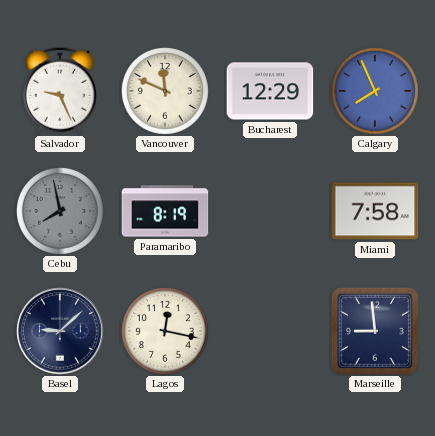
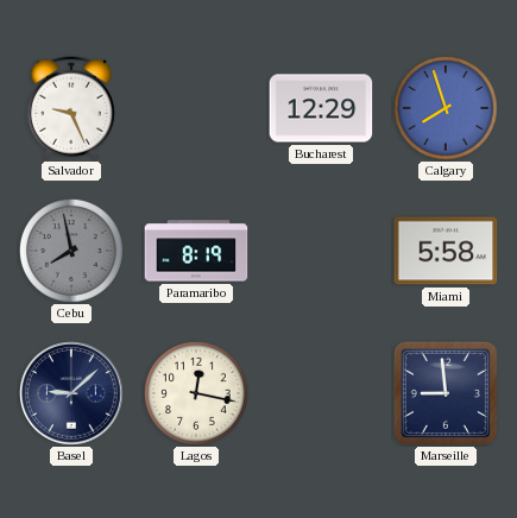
Vancouver: 11:49 -> none (166, 92)
Calgary: 7:56 -> 7:57 (447, 109)
Miami: 7:58 -> 5:58 (446, 251)
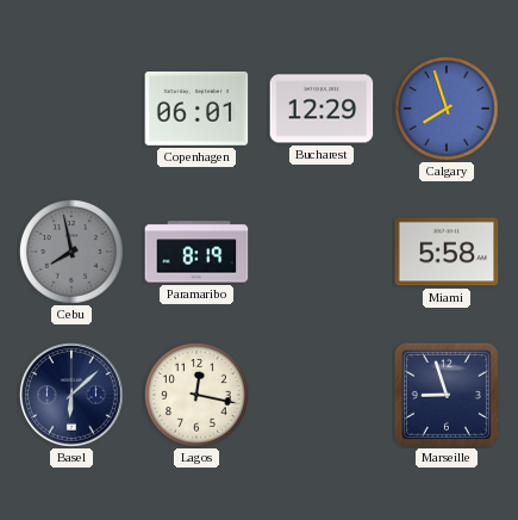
Salvador: 9:26 -> none (71, 108)
Copenhagen: none -> 06:01 (196, 109)
Basel: 9:08 -> 6:08 (73, 396)
Marseille: 8:59 -> 8:57 (447, 395)
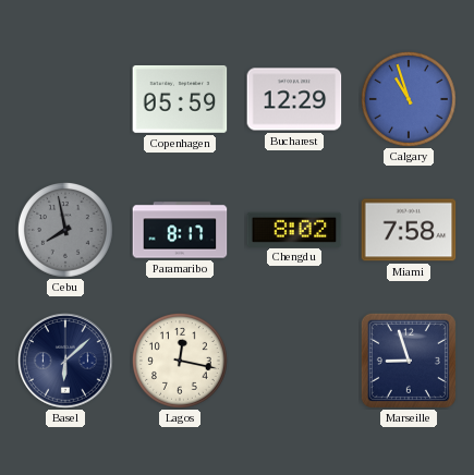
Copenhagen: 06:01 -> 05:59 (180, 99)
Calgary: 7:57 -> 10:57 (410, 100)
Paramaribo: 8:19 -> 8:17 (180, 230)
Chengdu: none -> 8:02 (294, 229)
Miami: 5:58 -> 7:58 (409, 230)
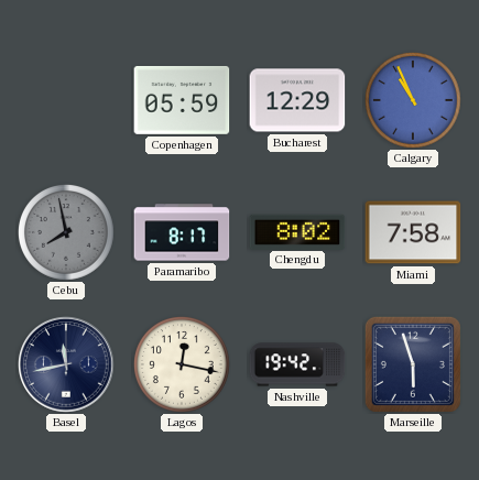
Calgary: 10:57 -> 10:56 (414, 101)
Basel: 6:08 -> 11:43 (67, 366)
Nashville: none -> 19:42 (297, 364)
Marseille: 8:57 -> 5:57 (413, 364)
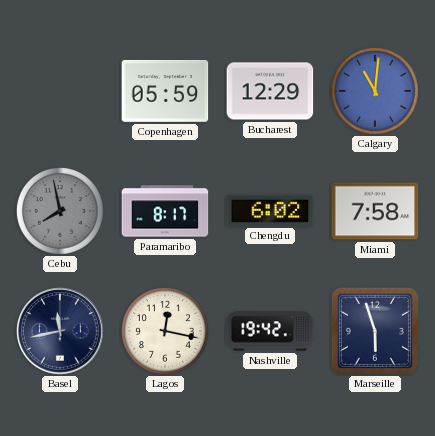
Calgary: 10:56 -> 11:01 (376, 92)
Chengdu: 8:02 -> 6:02 (270, 210)
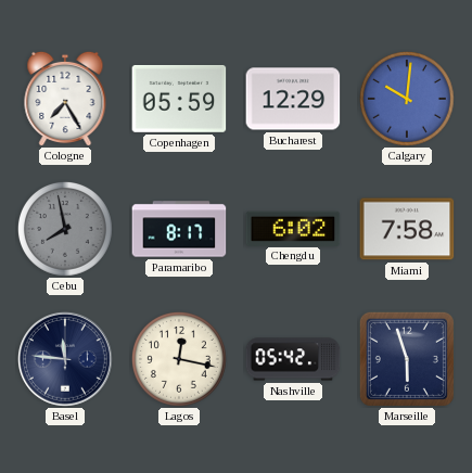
Cologne: none -> 7:25 (65, 99)
Calgary: 11:01 -> 10:01 (408, 100)
Basel: 11:43 -> 11:46 (66, 360)
Nashville: 19:42 -> 05:42 (293, 359)
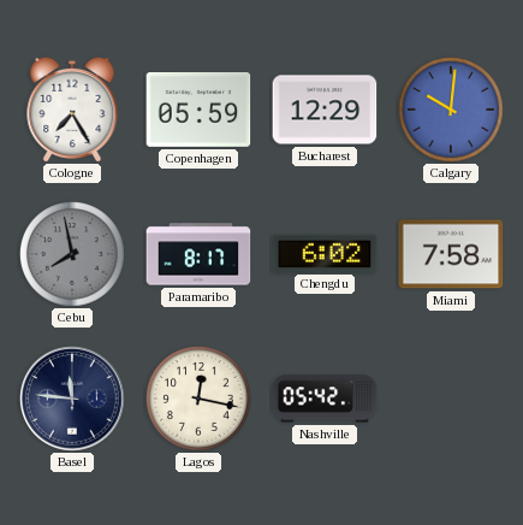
Marseille: 5:57 -> none (407, 359)
